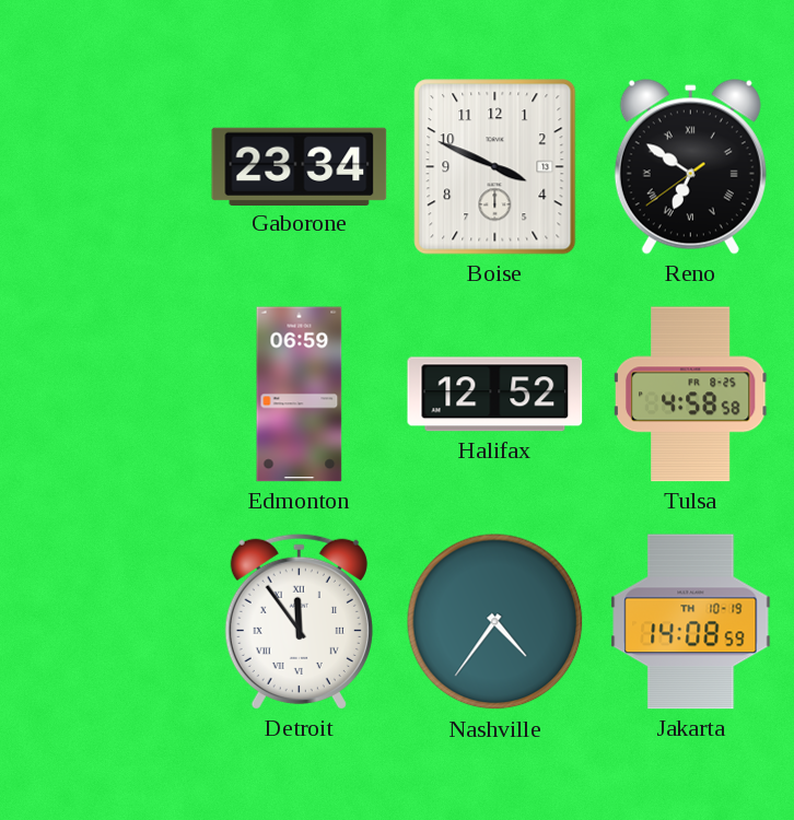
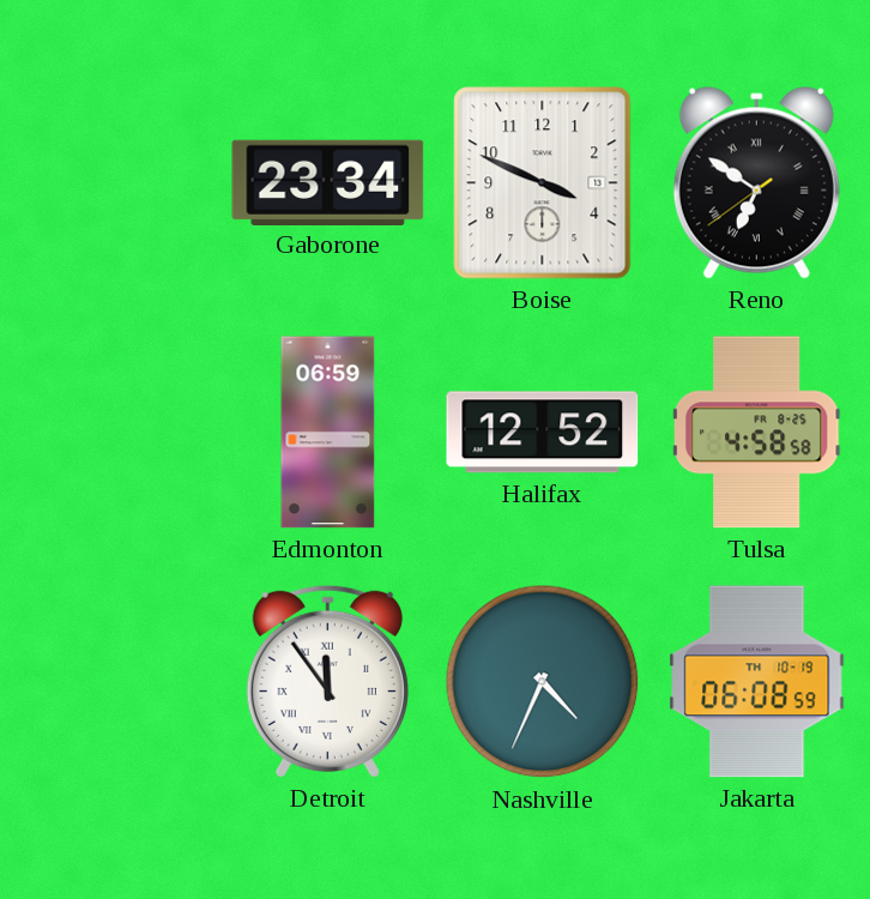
Nashville: 4:36 -> 4:34 (543, 682)
Jakarta: 14:08 -> 06:08 (757, 682)
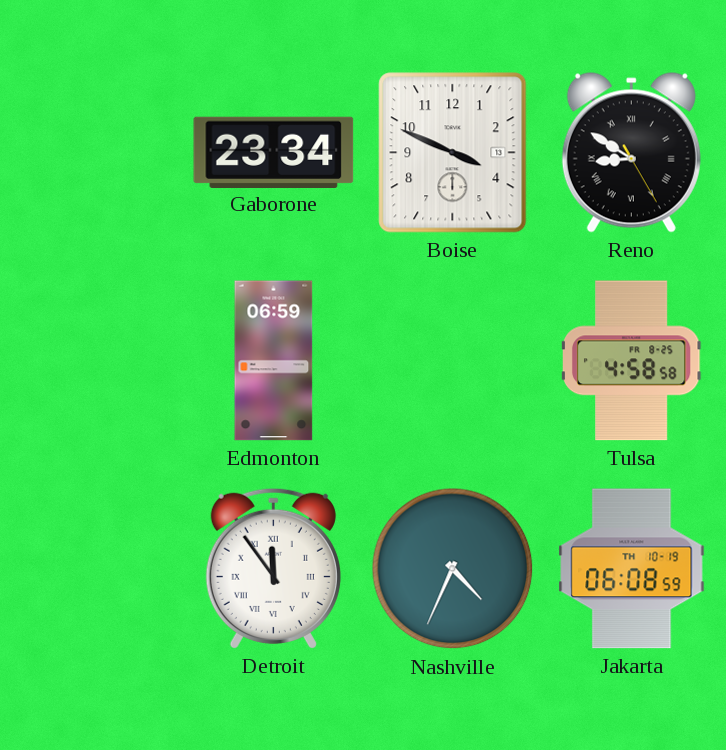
Reno: 6:50 -> 8:50 (631, 153)
Halifax: 12:52 -> none (543, 433)
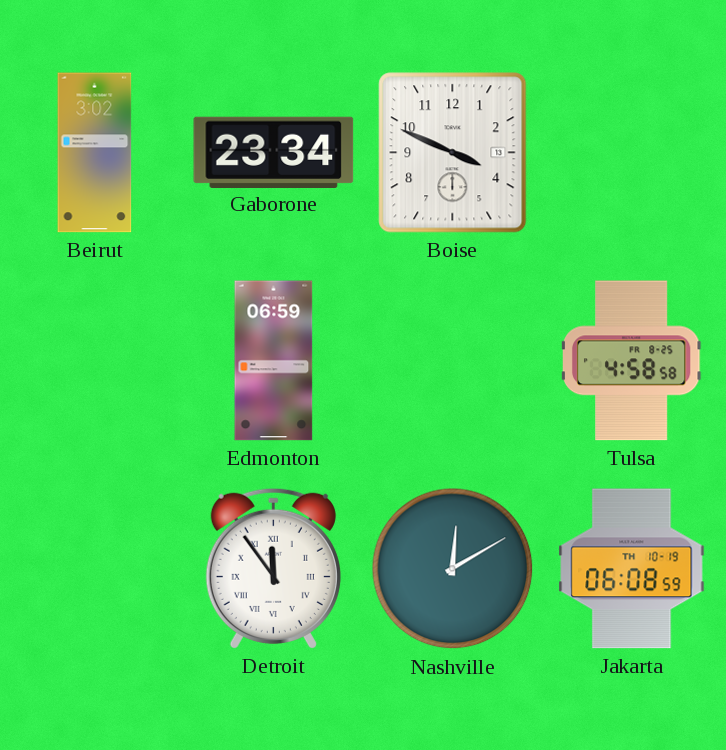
Beirut: none -> 3:02 (95, 153)
Reno: 8:50 -> none (631, 153)
Nashville: 4:34 -> 12:10 (453, 569)
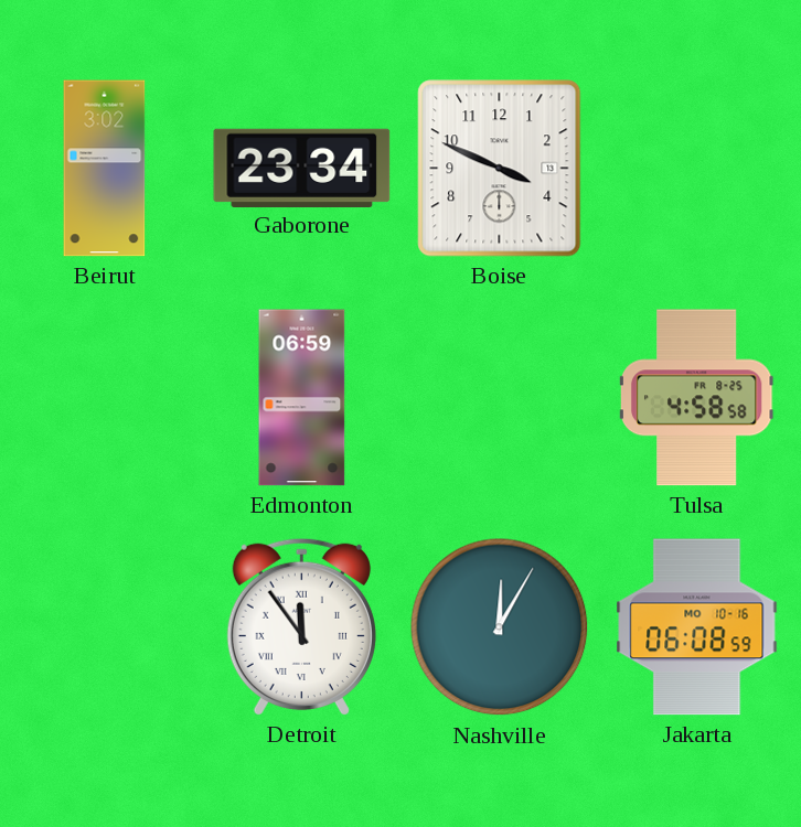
Nashville: 12:10 -> 12:05 (500, 627)
Jakarta date: TH 10-19 -> MO 10-16 (697, 627)
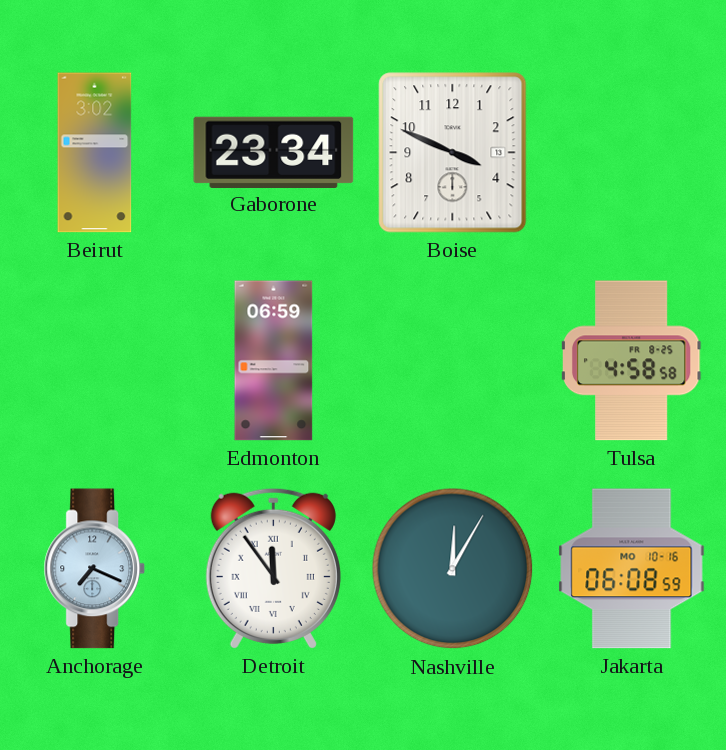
Anchorage: none -> 7:19 (95, 569)
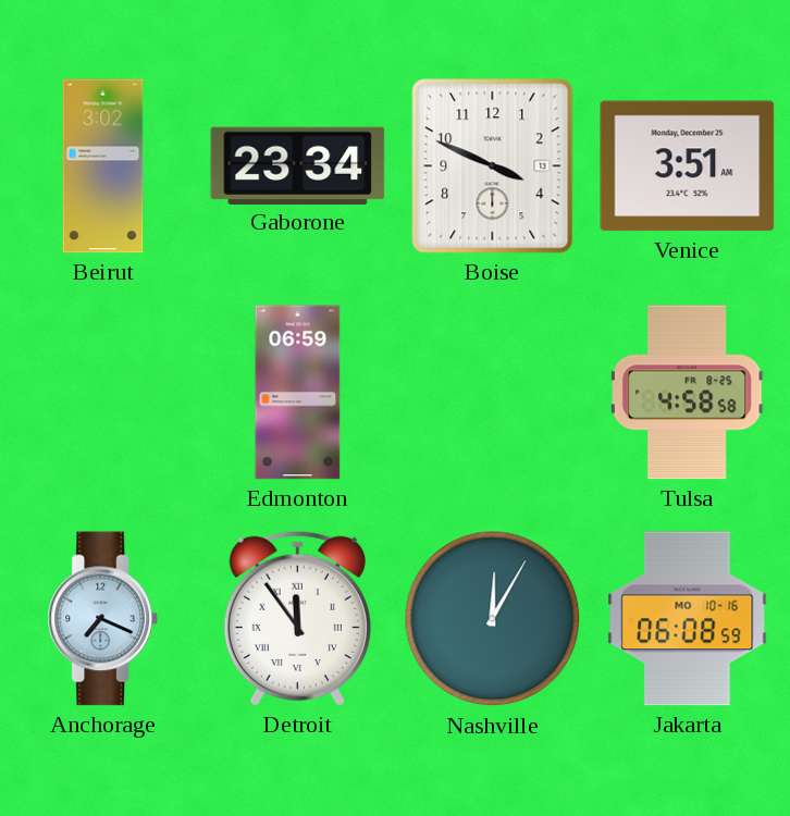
Venice: none -> 3:51 (688, 166)
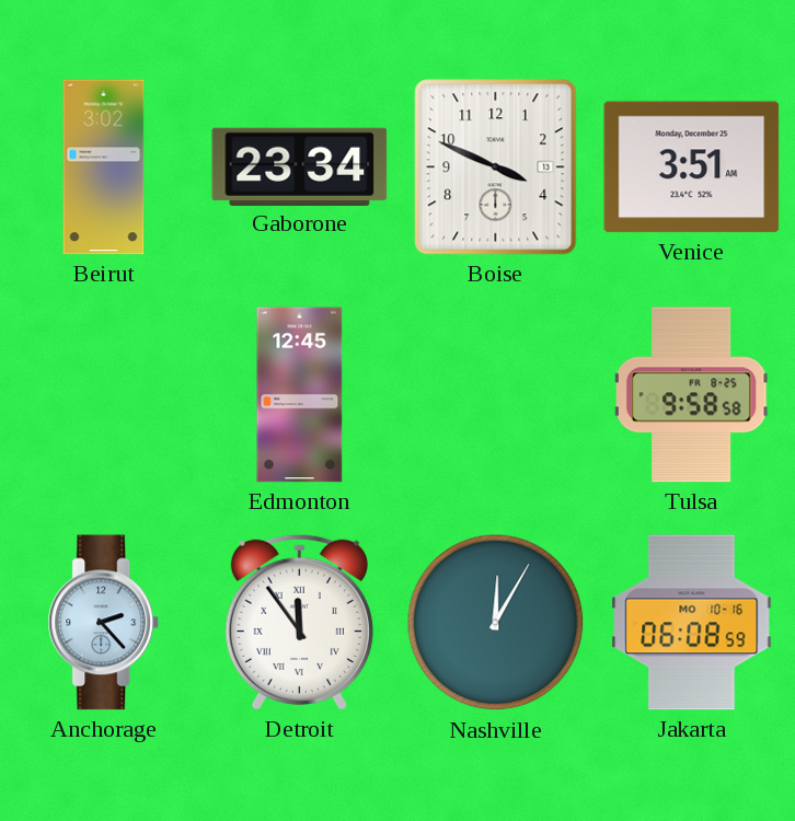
Edmonton: 06:59 -> 12:45 (300, 395)
Tulsa: 4:58 -> 9:58 (692, 395)
Anchorage: 7:19 -> 2:23 (104, 623)
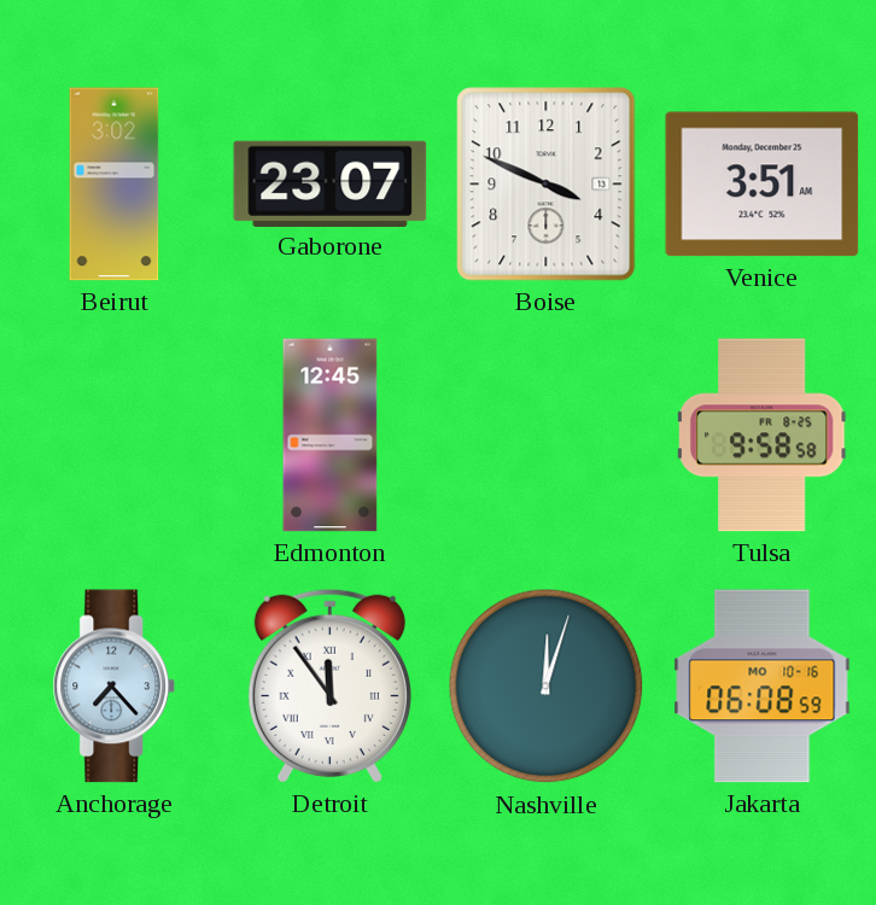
Gaborone: 23:34 -> 23:07 (331, 183)
Anchorage: 2:23 -> 7:23 (115, 687)
Nashville: 12:05 -> 12:03 (547, 687)
